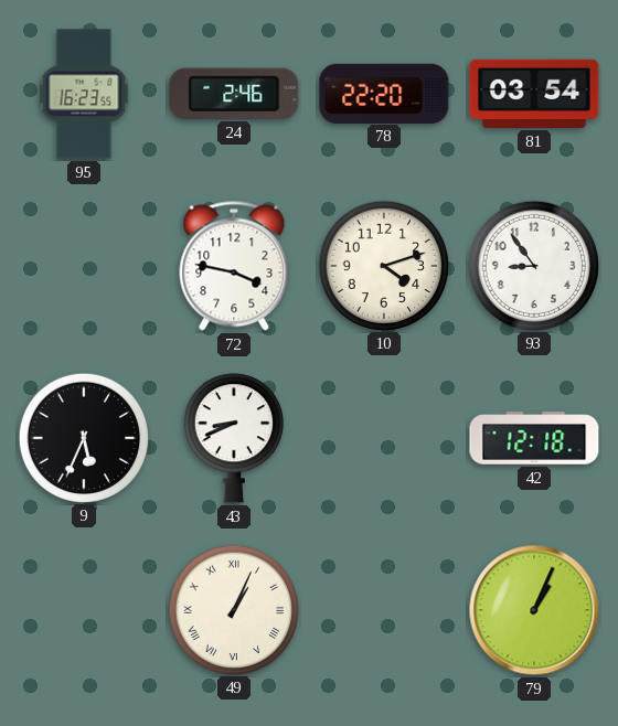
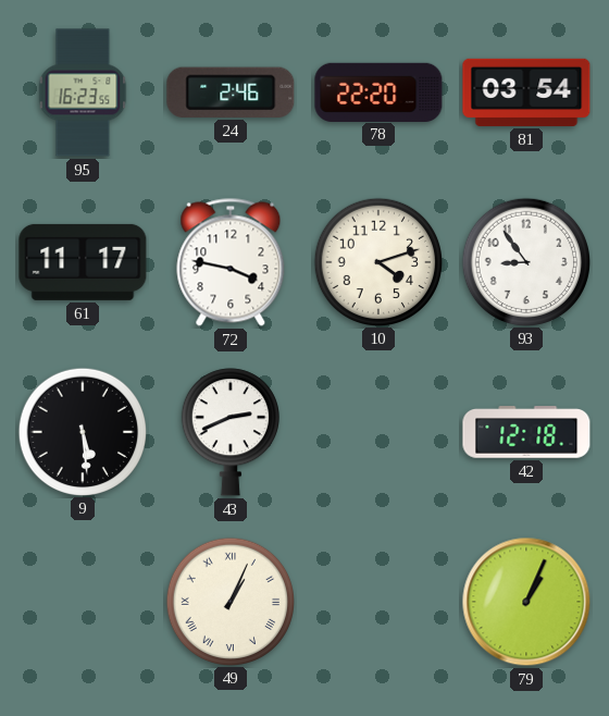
61: none -> 11:17 (83, 262)
9: 5:34 -> 5:29 (82, 431)
43: 8:41 -> 2:41 (231, 432)
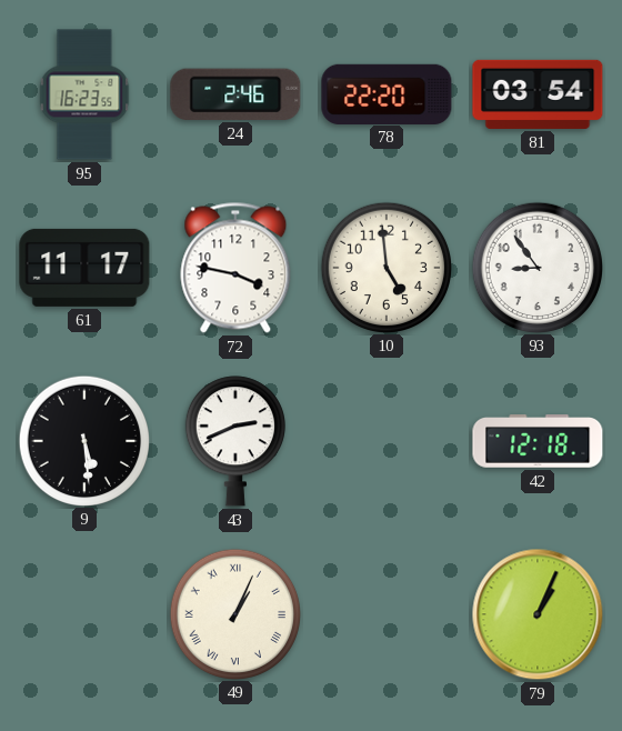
10: 4:12 -> 4:59 (385, 267)
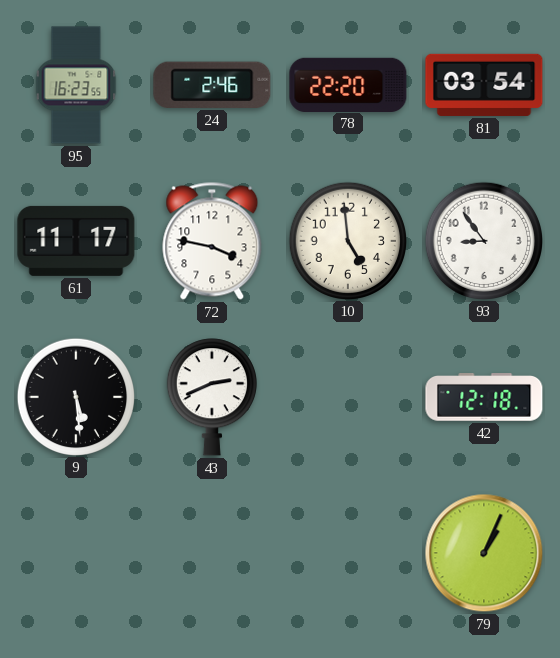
49: 1:04 -> none (234, 613)
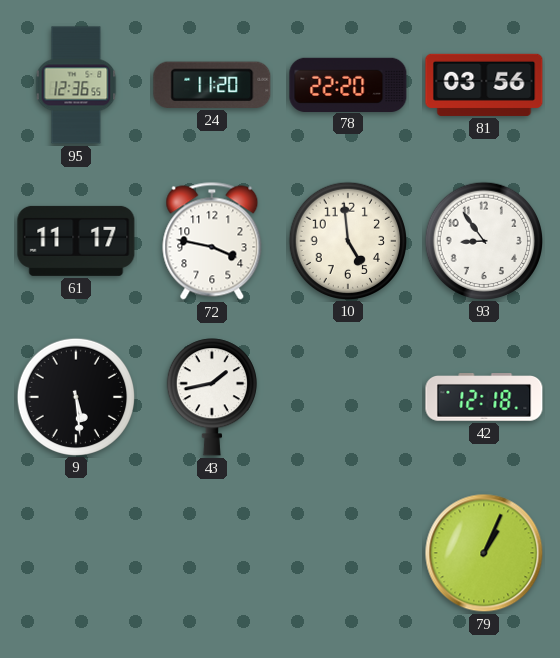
95: 16:23 -> 12:36 (76, 85)
24: 2:46 -> 11:20 (212, 85)
81: 03:54 -> 03:56 (484, 85)
43: 2:41 -> 1:43 (212, 397)
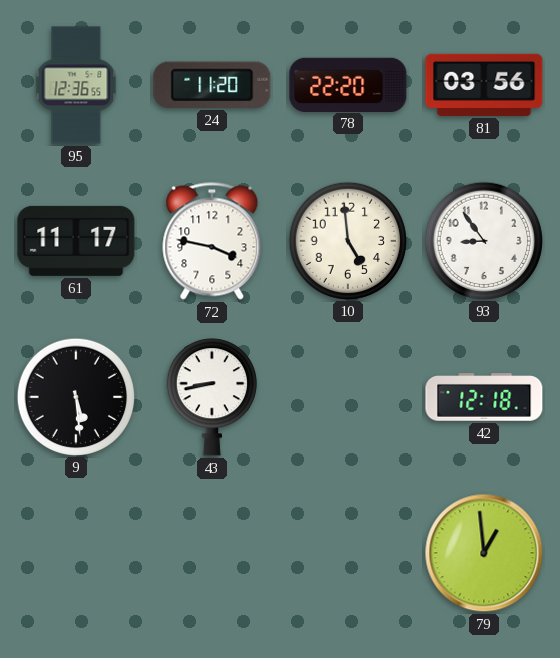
43: 1:43 -> 8:43 (212, 397)
79: 1:04 -> 12:59 (484, 553)
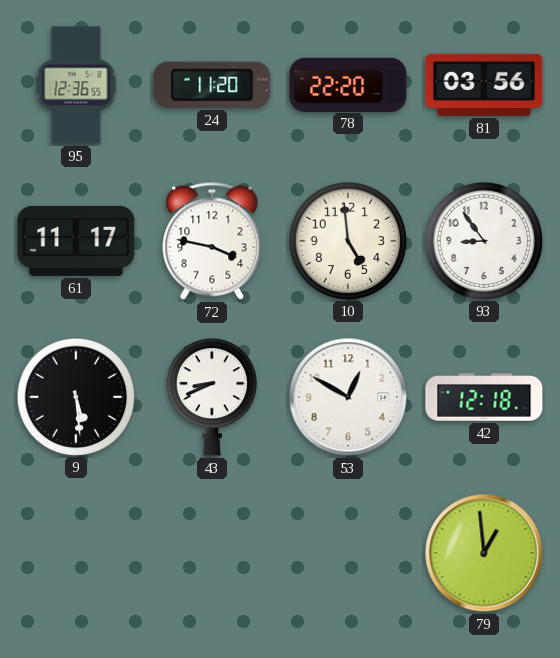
43: 8:43 -> 8:41 (212, 397)
53: none -> 12:50 (348, 397)
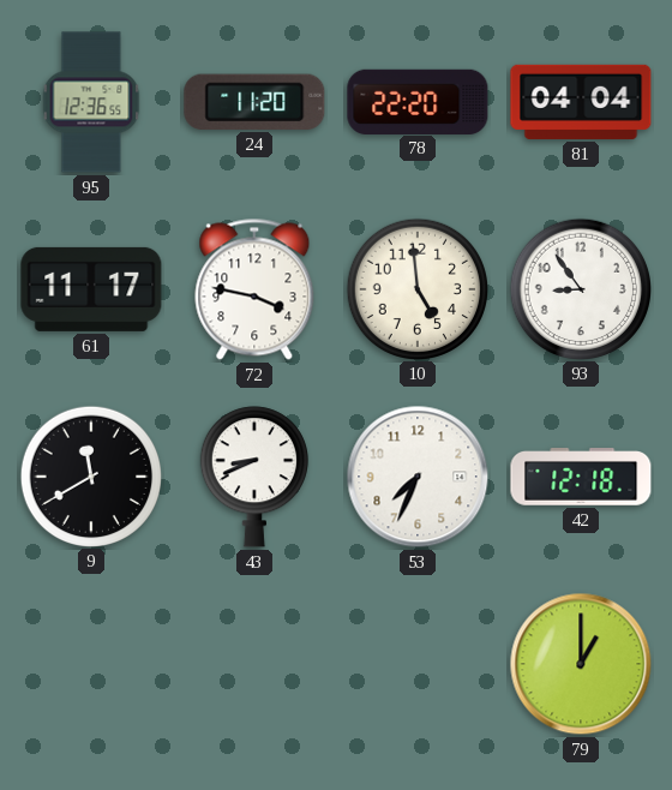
81: 03:56 -> 04:04 (581, 102)
9: 5:29 -> 11:40 (90, 475)
53: 12:50 -> 7:34 (418, 477)
79: 12:59 -> 1:00 (581, 664)
